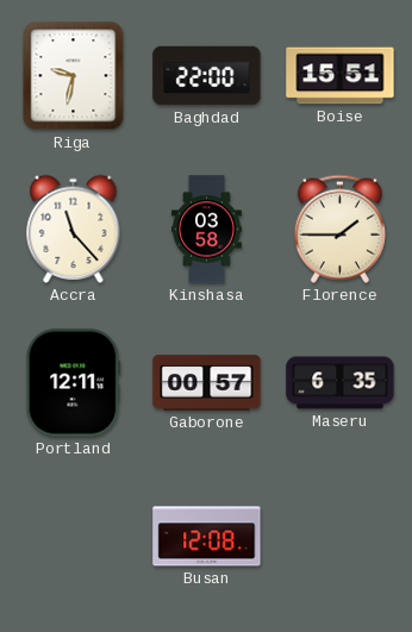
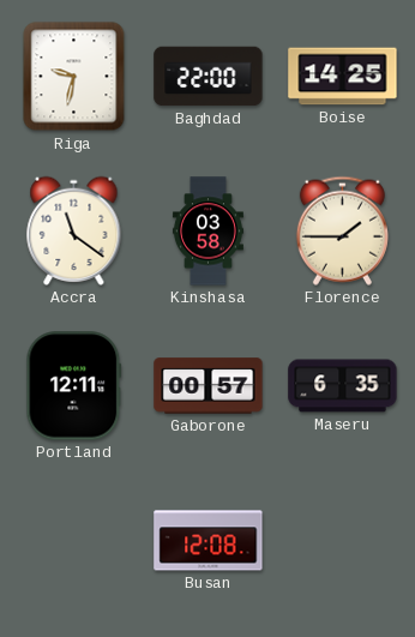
Boise: 15:51 -> 14:25 (343, 77)
Accra: 11:23 -> 11:21 (74, 230)
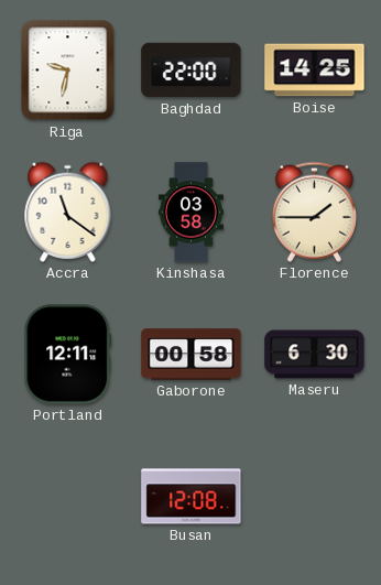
Gaborone: 00:57 -> 00:58 (192, 355)
Maseru: 6:35 -> 6:30 (315, 355)
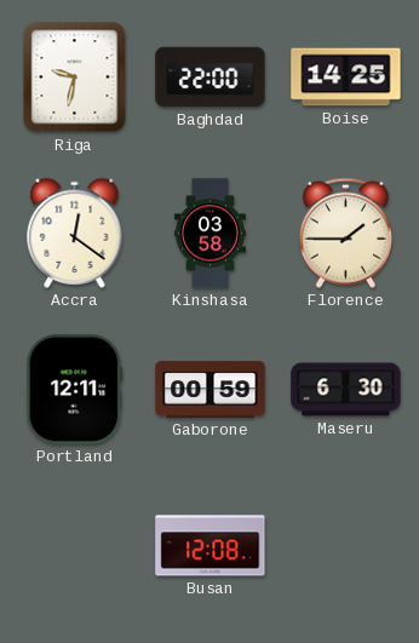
Accra: 11:21 -> 12:21 (75, 232)
Gaborone: 00:58 -> 00:59 (211, 390)
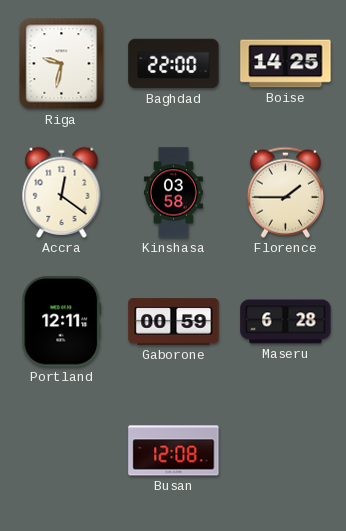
Maseru: 6:30 -> 6:28 (286, 322)
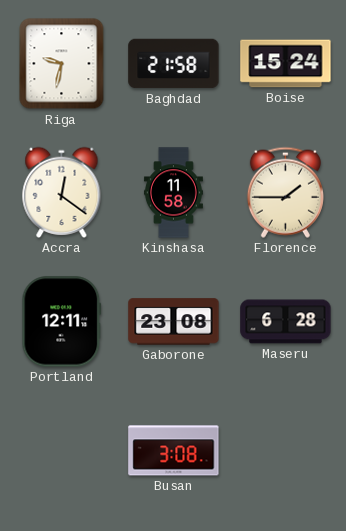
Baghdad: 22:00 -> 21:58 (174, 64)
Boise: 14:25 -> 15:24 (286, 64)
Kinshasa: 03:58 -> 11:58 (173, 193)
Gaborone: 00:59 -> 23:08 (174, 322)
Busan: 12:08 -> 3:08 (174, 451)
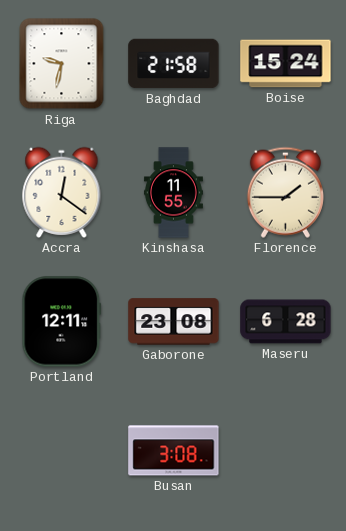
Kinshasa: 11:58 -> 11:55 (173, 193)
